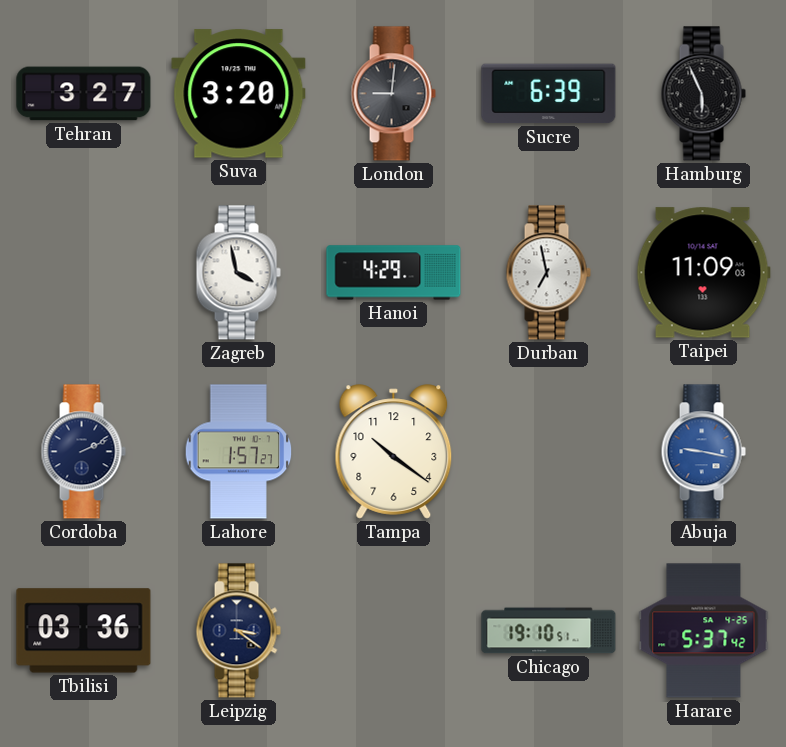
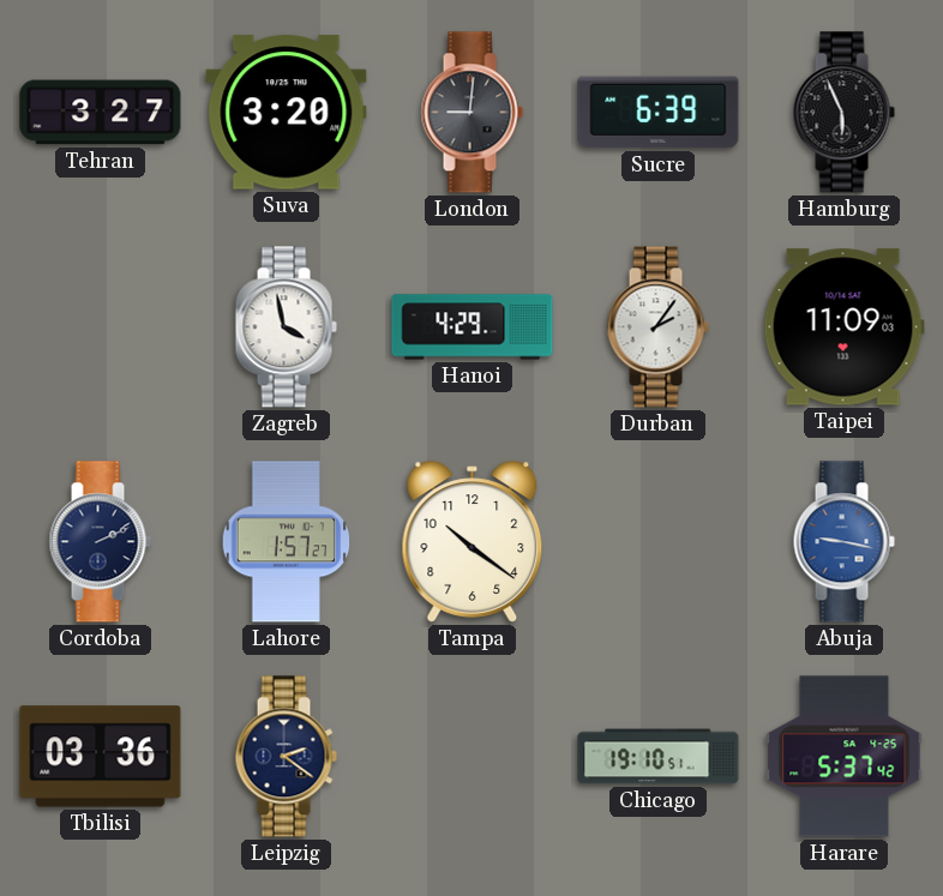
Durban: 6:58 -> 2:06 (657, 327)
Leipzig: 3:21 -> 2:21 (286, 757)
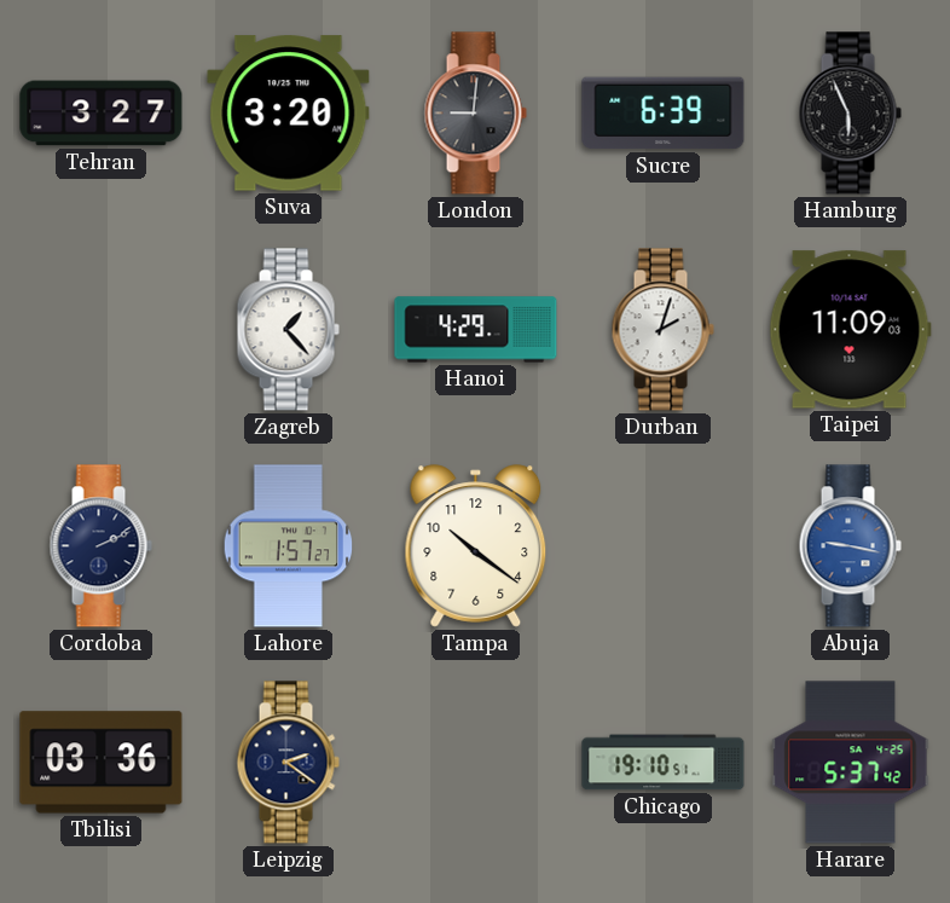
Zagreb: 3:58 -> 1:23 (288, 330)
Durban: 2:06 -> 2:03 (662, 330)
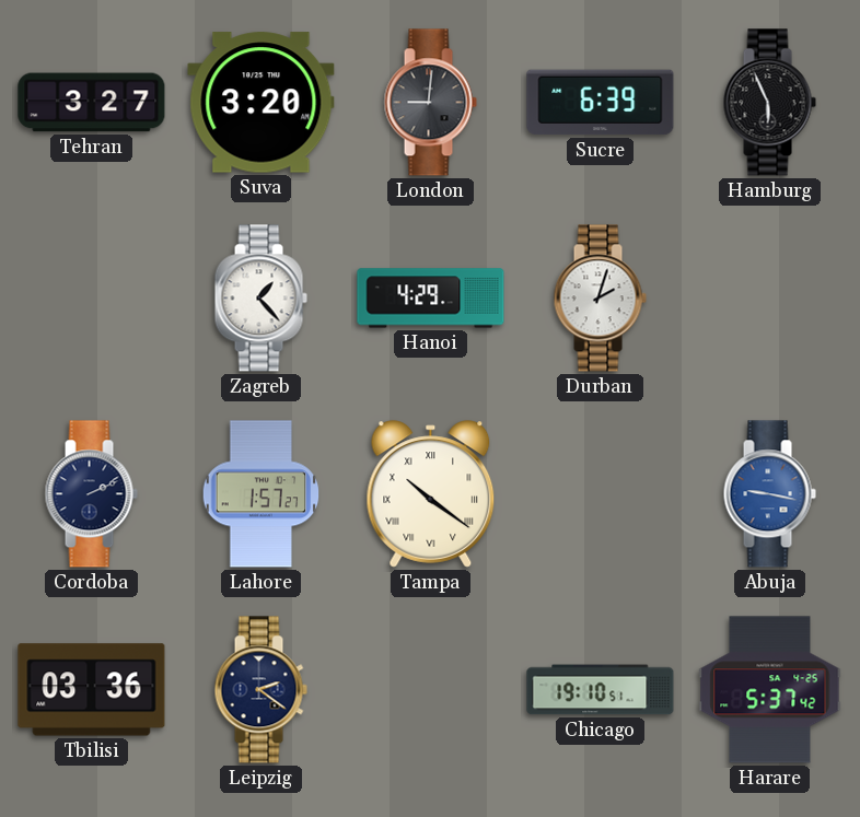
Taipei: 11:09 -> none (850, 330)
Tampa numerals: Arabic -> Roman (431, 494)
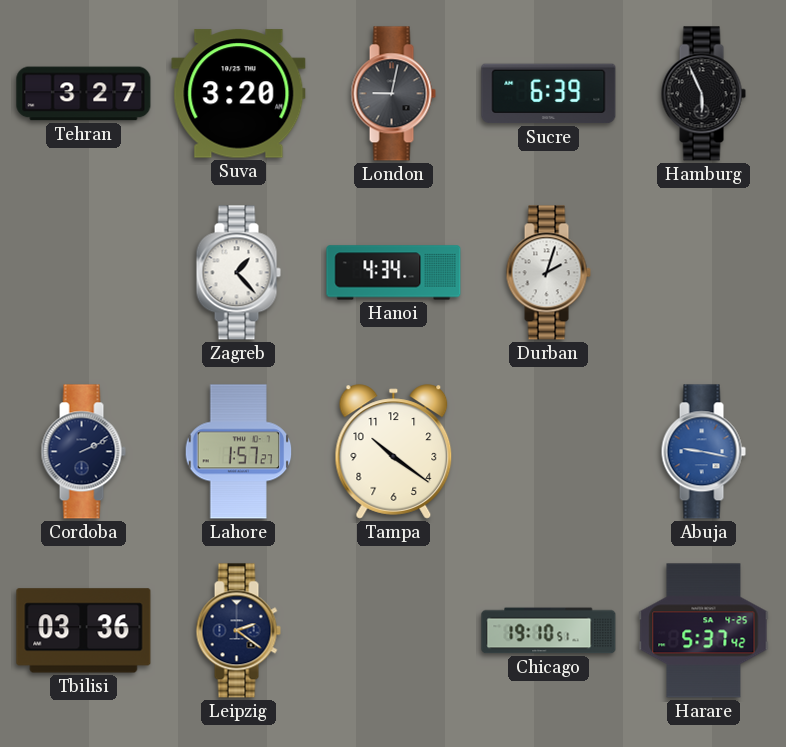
London: 9:01 -> 9:02 (393, 94)
Hanoi: 4:29 -> 4:34 (394, 273)
Tampa numerals: Roman -> Arabic (394, 452)
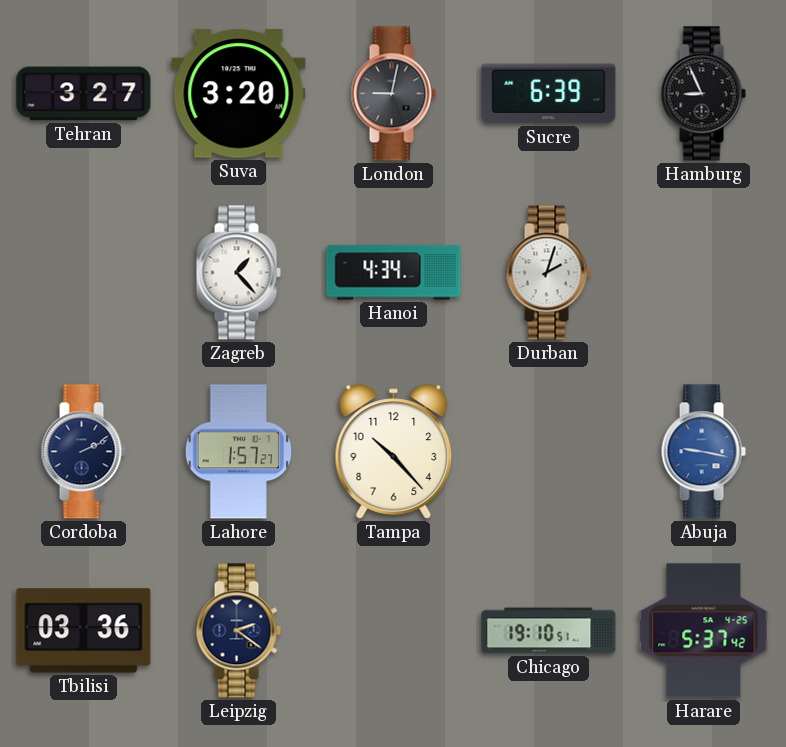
Hamburg: 5:56 -> 8:56 (703, 94)
Tampa: 10:21 -> 10:23 (394, 452)
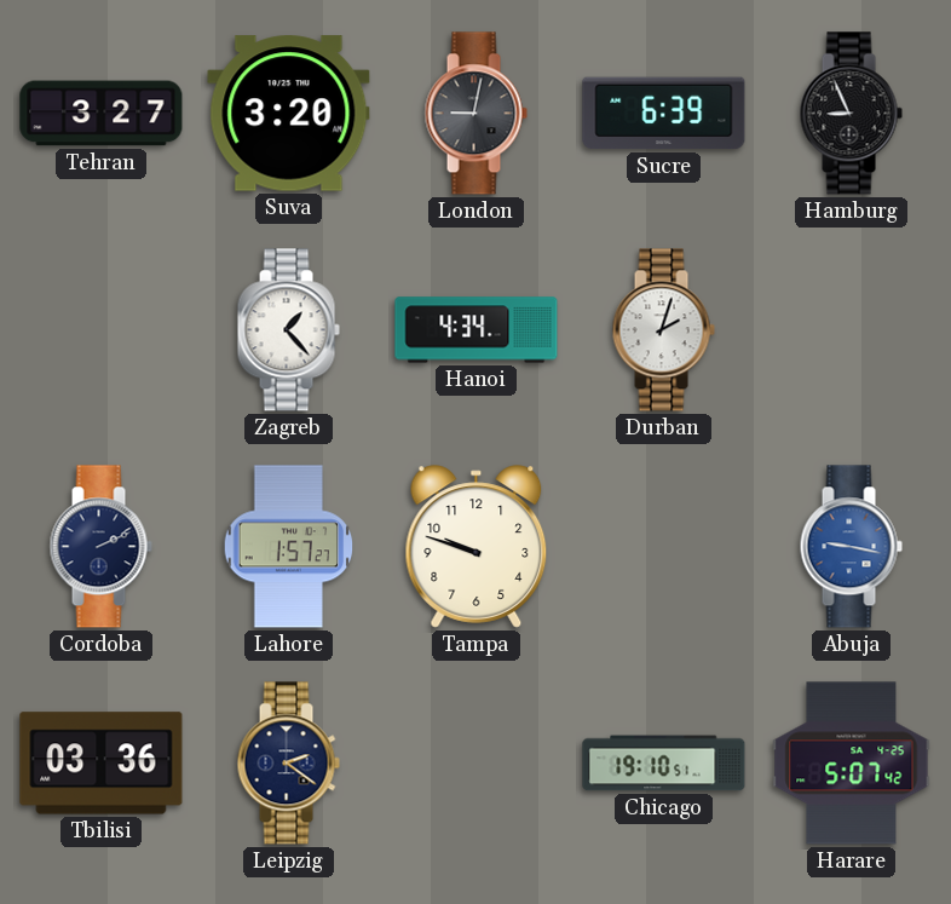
Tampa: 10:23 -> 9:48 (477, 547)
Harare: 5:37 -> 5:07 (852, 764)
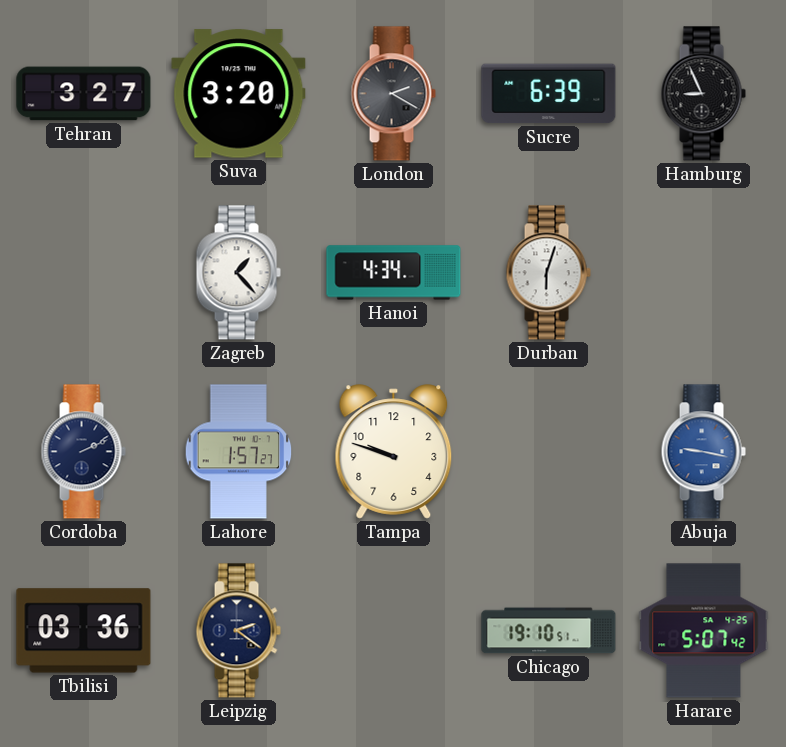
London: 9:02 -> 2:20 (393, 94)
Durban: 2:03 -> 6:03 (548, 273)
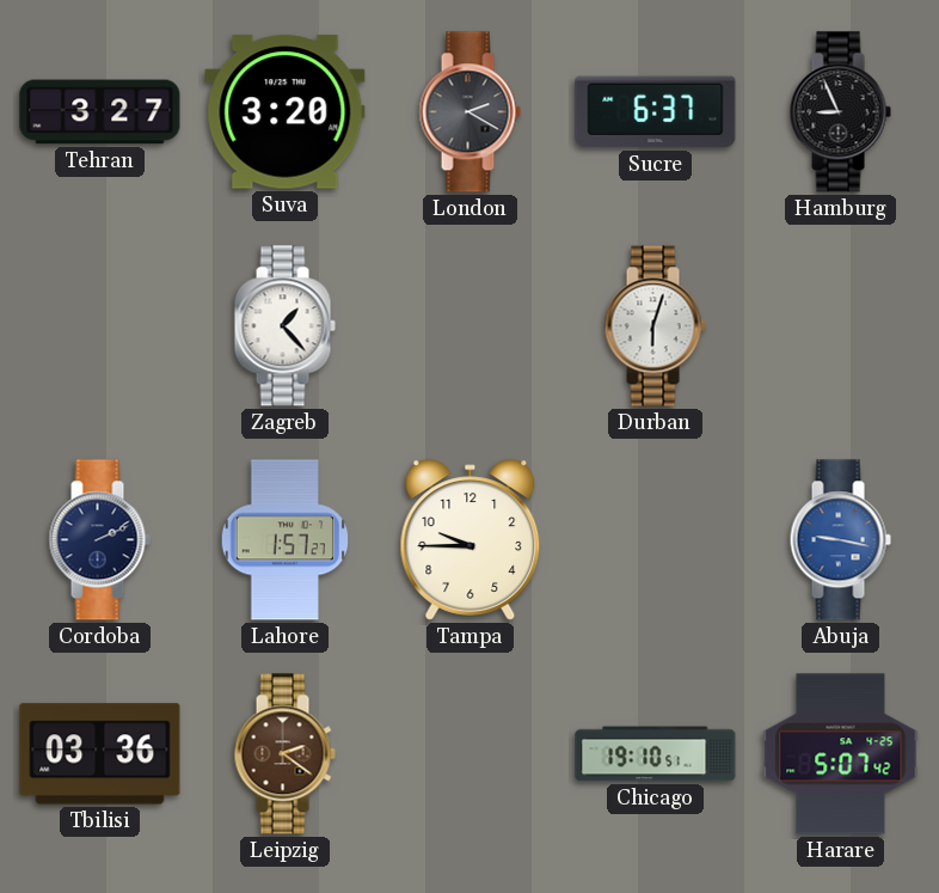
Sucre: 6:39 -> 6:37 (656, 112)
Hanoi: 4:34 -> none (394, 273)
Tampa: 9:48 -> 9:45 (471, 540)
Leipzig dial: navy -> brown (284, 754)
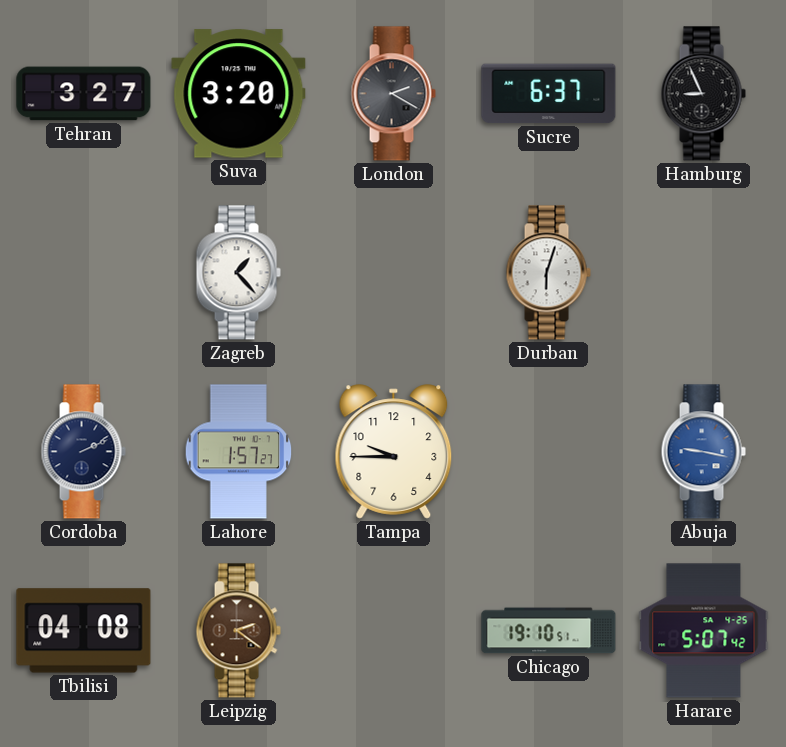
Tbilisi: 03:36 -> 04:08 (84, 631)
